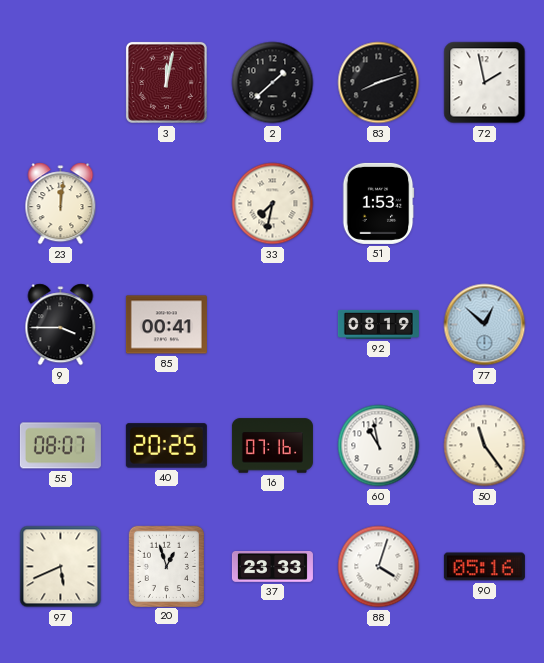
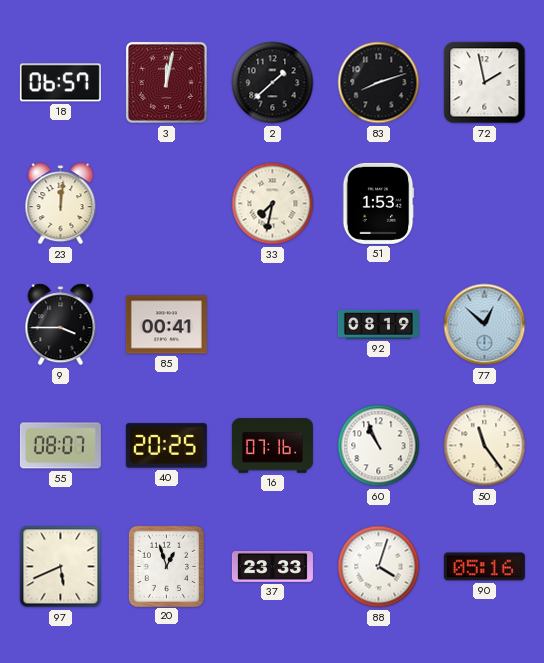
18: none -> 06:57 (60, 83)
60: 10:58 -> 10:56 (379, 446)
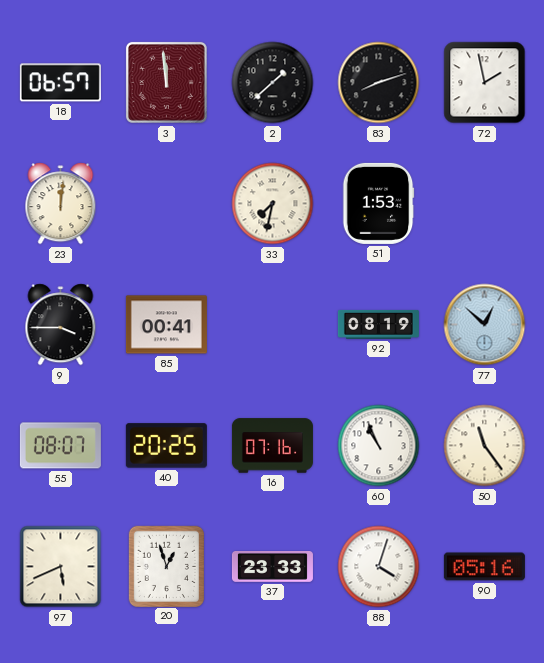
3: 12:02 -> 11:59 (166, 82)
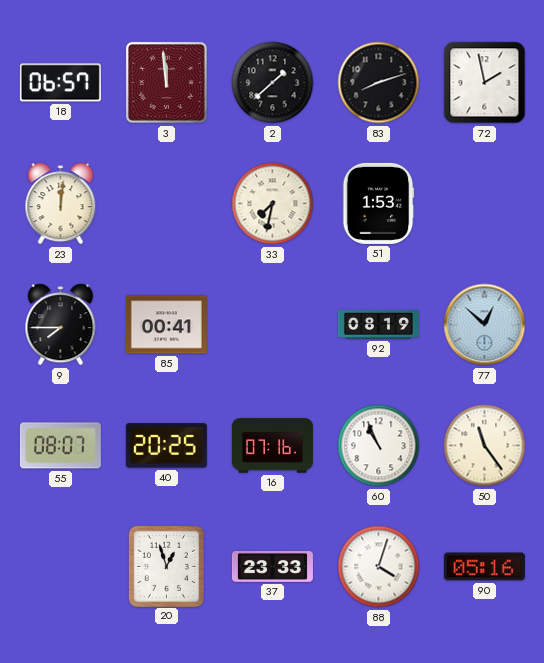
9: 3:45 -> 7:45 (61, 325)
97: 5:41 -> none (61, 567)
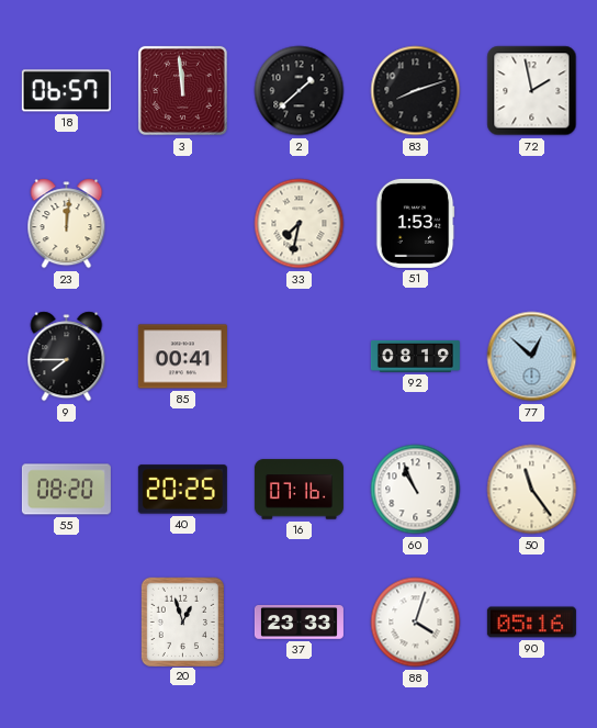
55: 08:07 -> 08:20 (66, 490)
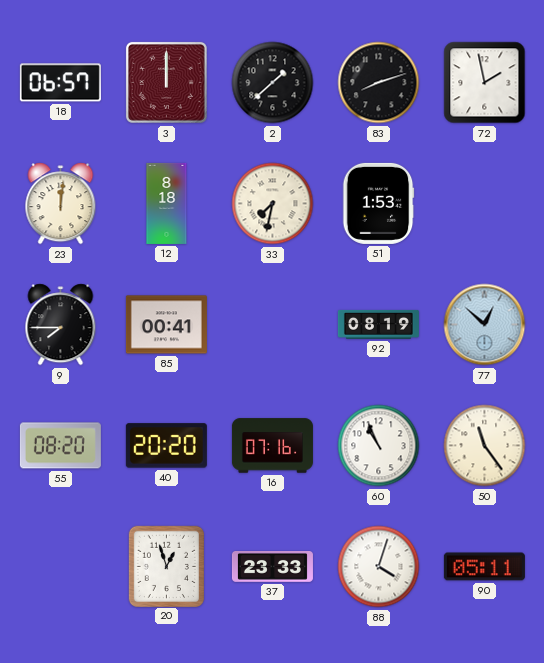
3: 11:59 -> 12:00 (166, 82)
12: none -> 8:18 (167, 203)
40: 20:25 -> 20:20 (166, 446)
90: 05:16 -> 05:11 (484, 567)
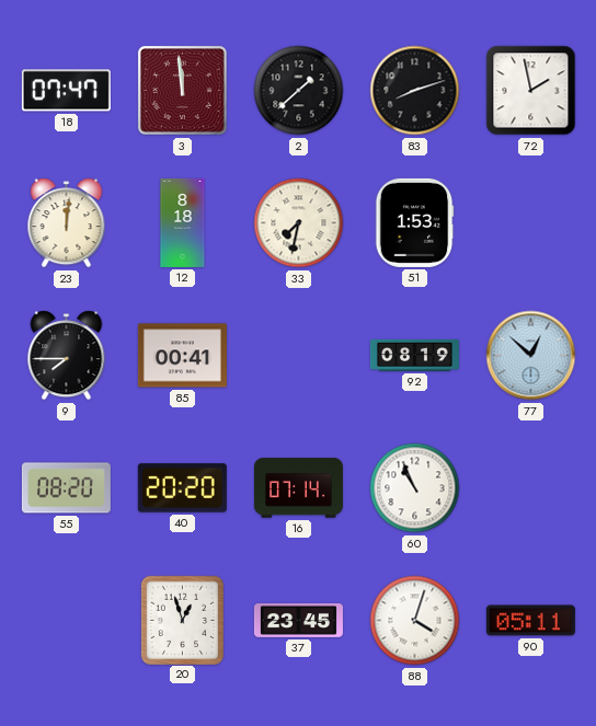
18: 06:57 -> 07:47 (66, 91)
3: 12:00 -> 11:59 (182, 90)
16: 07:16 -> 07:14 (298, 488)
50: 11:24 -> none (485, 446)
37: 23:33 -> 23:45 (298, 621)
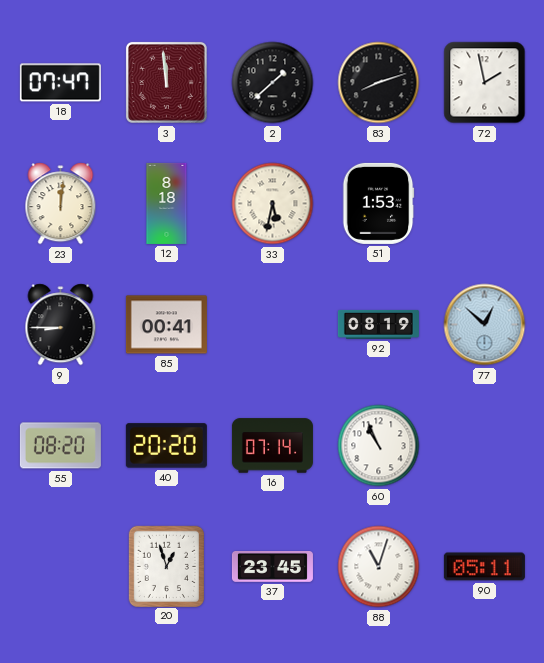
33: 7:32 -> 5:32 (273, 204)
9: 7:45 -> 8:45 (61, 325)
88: 4:03 -> 11:03 (379, 567)
